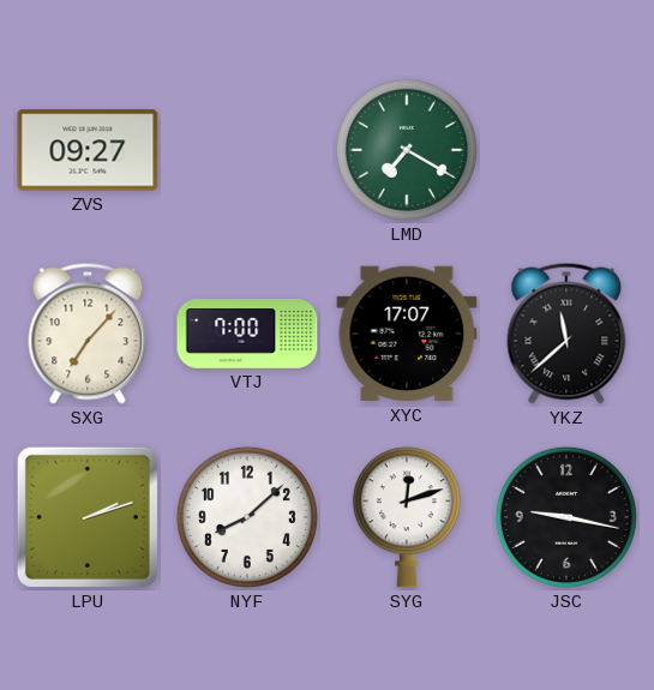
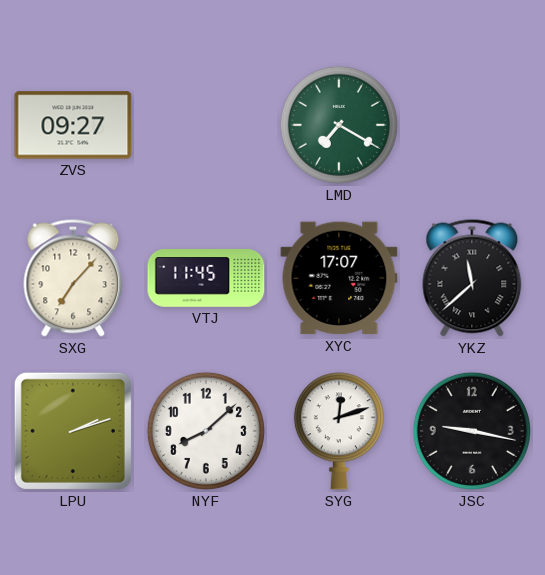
VTJ: 7:00 -> 11:45 (206, 278)
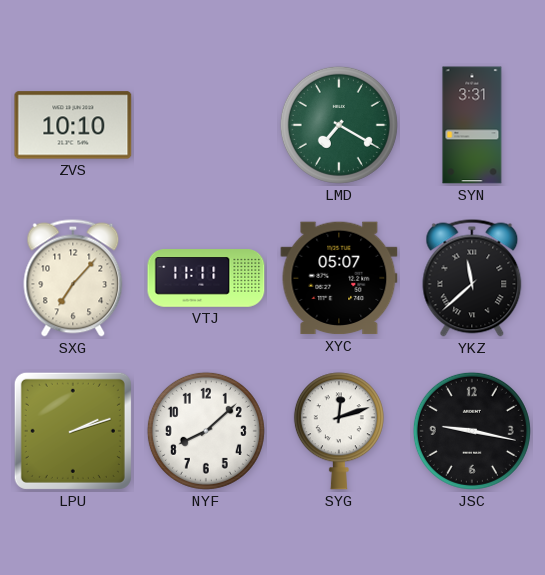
ZVS: 09:27 -> 10:10 (73, 125)
SYN: none -> 3:31 (472, 125)
VTJ: 11:45 -> 11:11 (206, 278)
XYC: 17:07 -> 05:07 (339, 278)
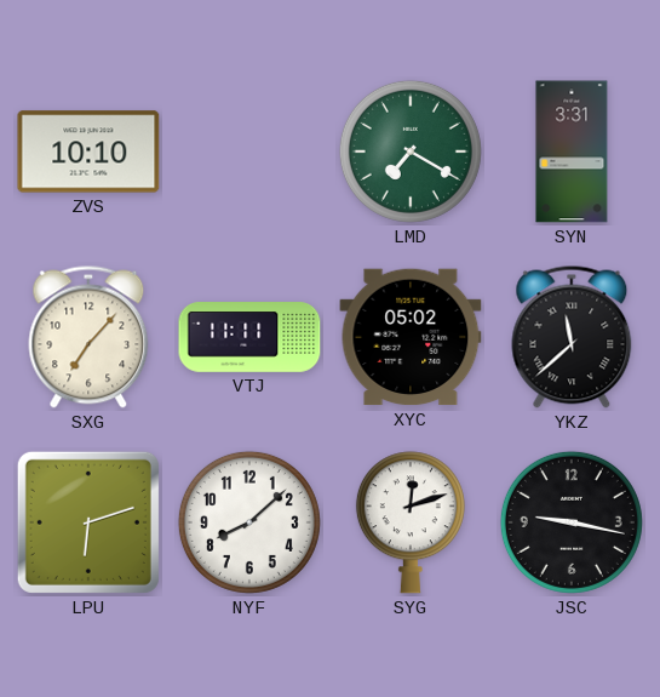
XYC: 05:07 -> 05:02 (411, 337)
LPU: 2:12 -> 6:12 (88, 522)
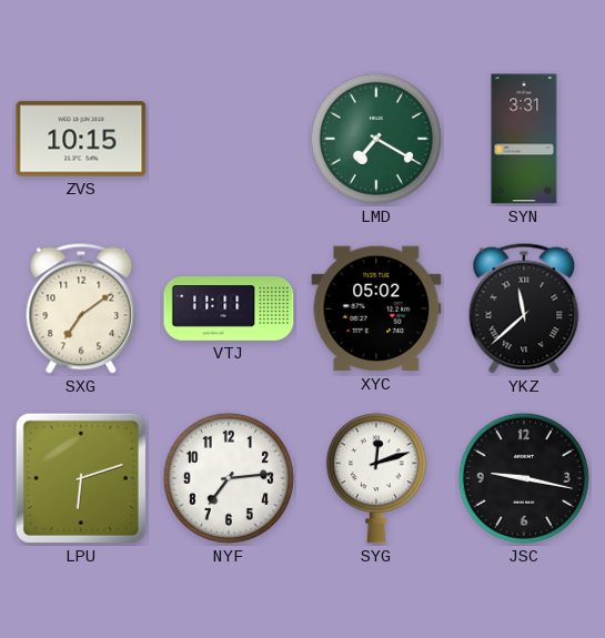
ZVS: 10:10 -> 10:15 (81, 139)
SXG: 7:07 -> 7:09 (81, 308)
NYF: 8:08 -> 7:14 (229, 478)
